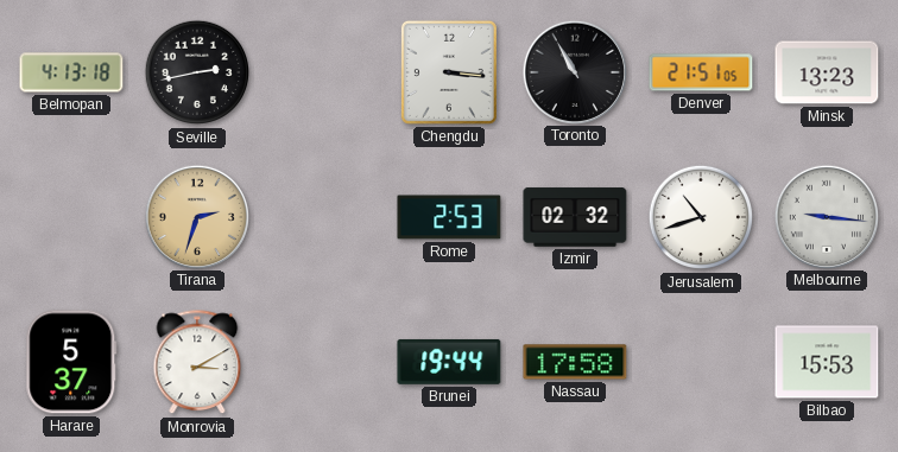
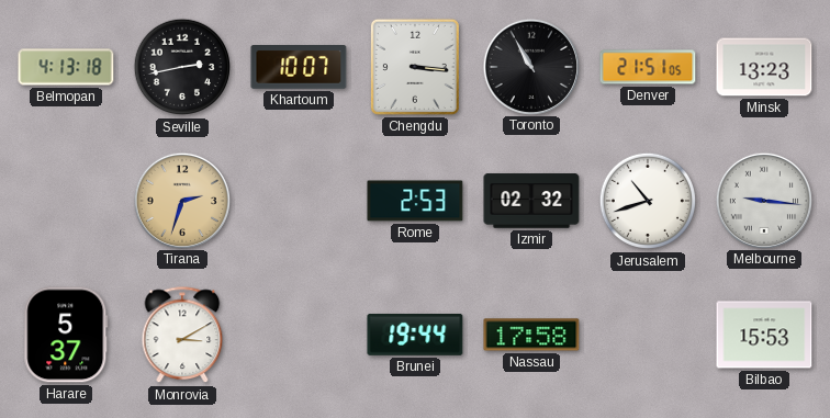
Khartoum: none -> 10:07 (299, 68)
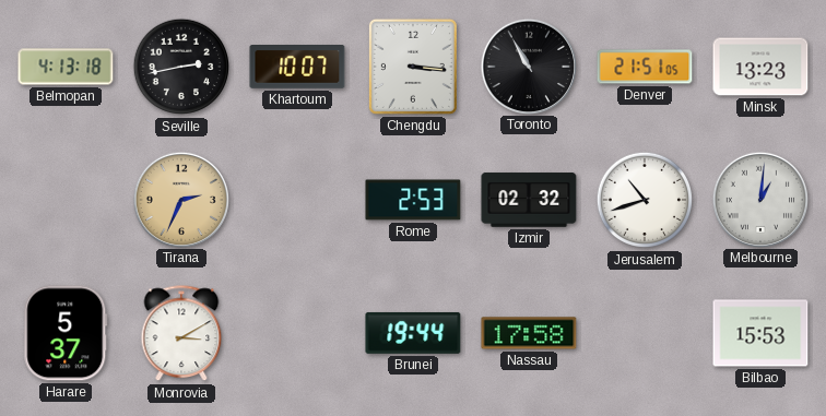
Tirana: 2:33 -> 2:34 (180, 199)
Melbourne: 9:16 -> 1:01 (759, 199)
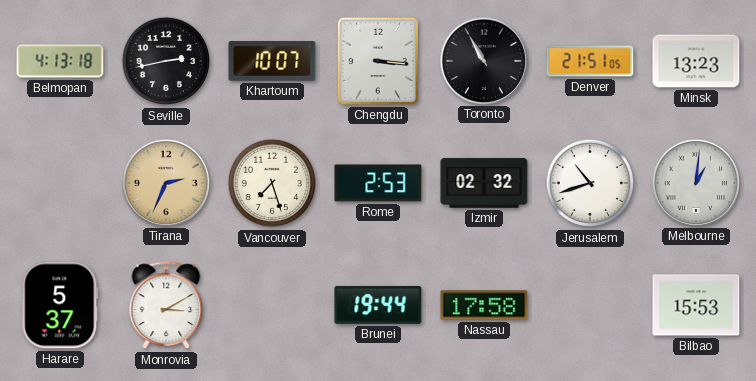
Vancouver: none -> 7:27 (272, 183)
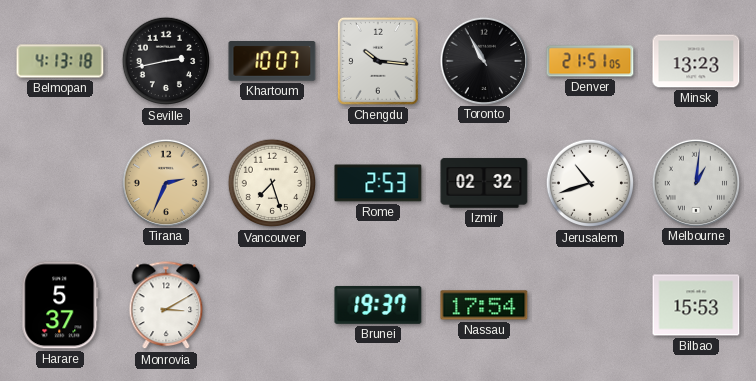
Chengdu: 3:16 -> 10:16 (378, 61)
Brunei: 19:44 -> 19:37 (378, 305)
Nassau: 17:58 -> 17:54 (484, 305)
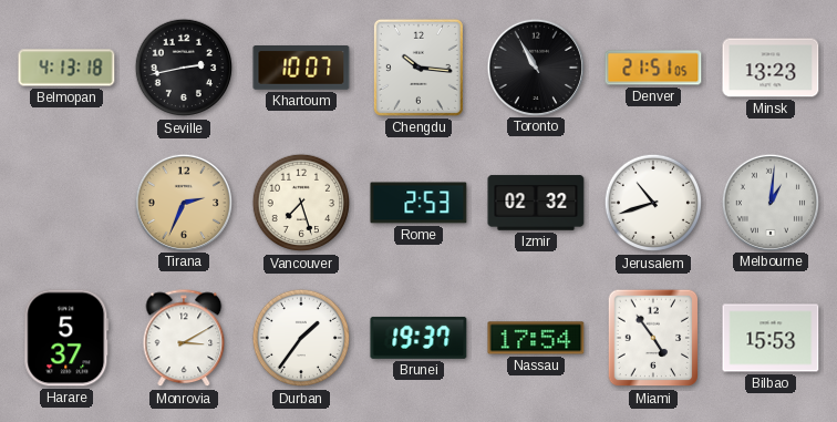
Durban: none -> 1:36 (301, 338)
Miami: none -> 4:54 (653, 338)
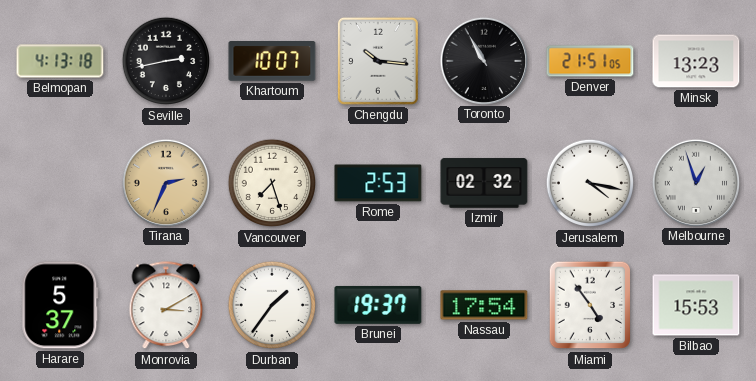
Jerusalem: 10:42 -> 4:17 (590, 183)
Melbourne: 1:01 -> 12:57 (695, 182)
